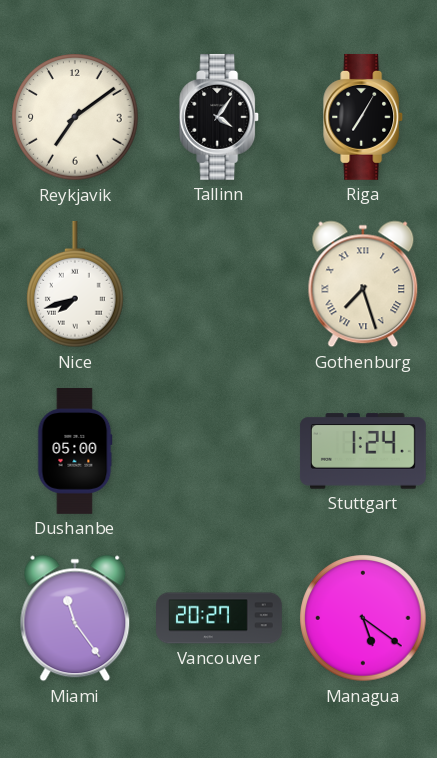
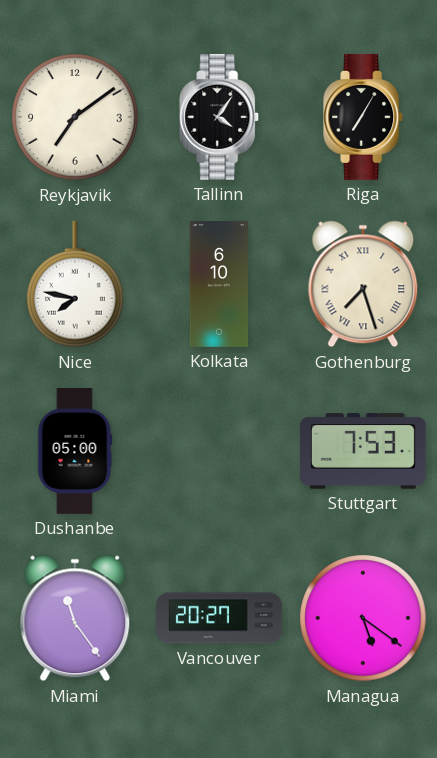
Nice: 7:42 -> 7:47 (76, 284)
Kolkata: none -> 6:10 (219, 285)
Stuttgart: 1:24 -> 7:53 (363, 451)
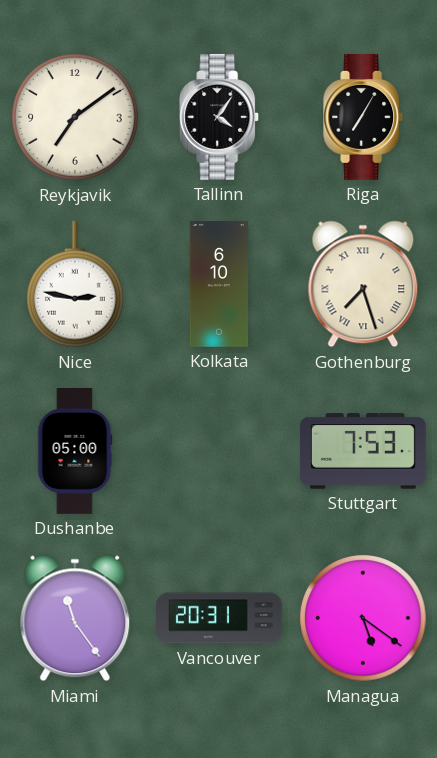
Nice: 7:47 -> 2:47 (76, 284)
Vancouver: 20:27 -> 20:31 (220, 618)
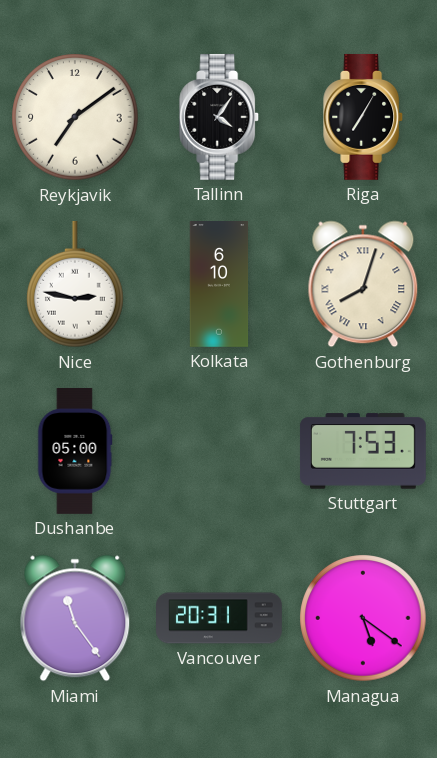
Gothenburg: 7:27 -> 8:03 (363, 284)
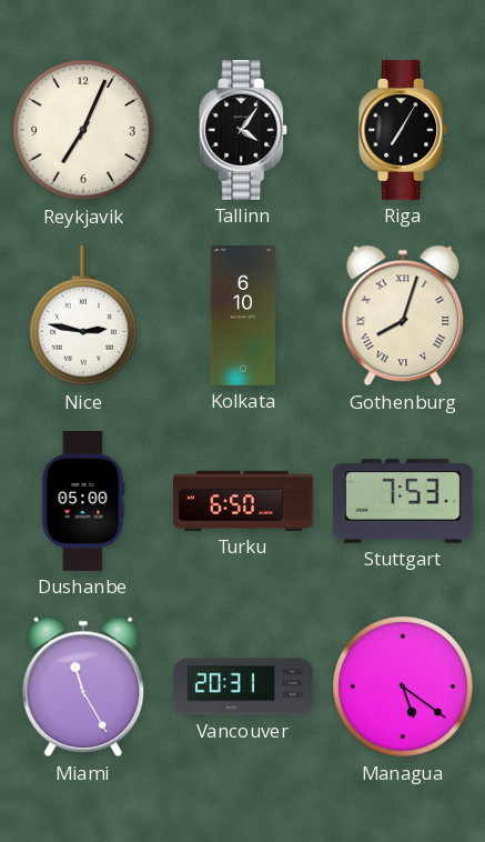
Reykjavik: 7:09 -> 7:04 (83, 130)
Turku: none -> 6:50 (244, 501)
Miami: 11:24 -> 11:25 (83, 686)
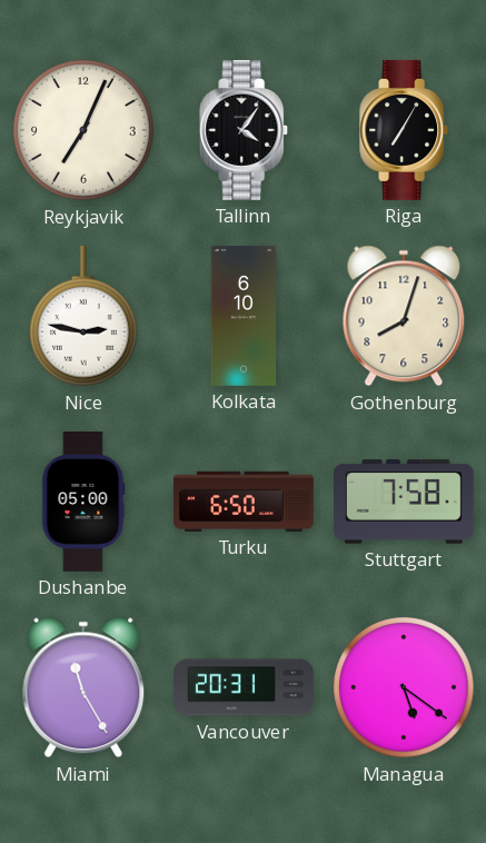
Gothenburg numerals: Roman -> Arabic (404, 316)
Stuttgart: 7:53 -> 7:58 (404, 502)
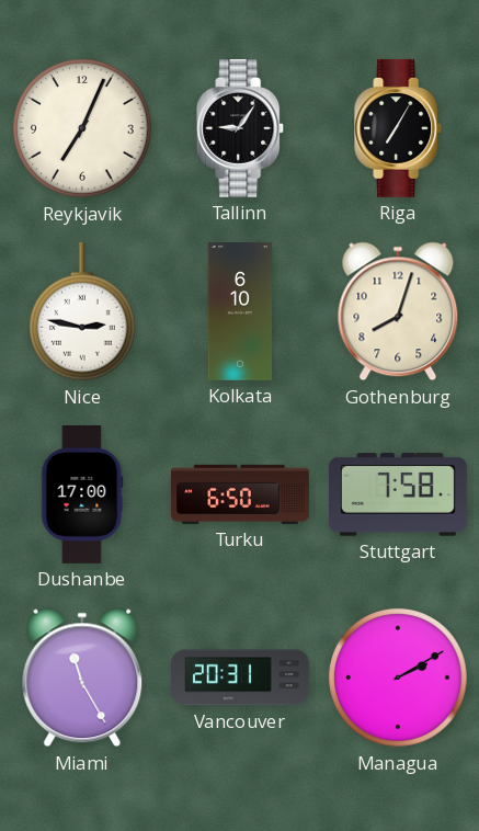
Tallinn: 4:06 -> 9:06 (241, 128)
Dushanbe: 05:00 -> 17:00 (82, 496)
Managua: 5:21 -> 2:10 (398, 678)
